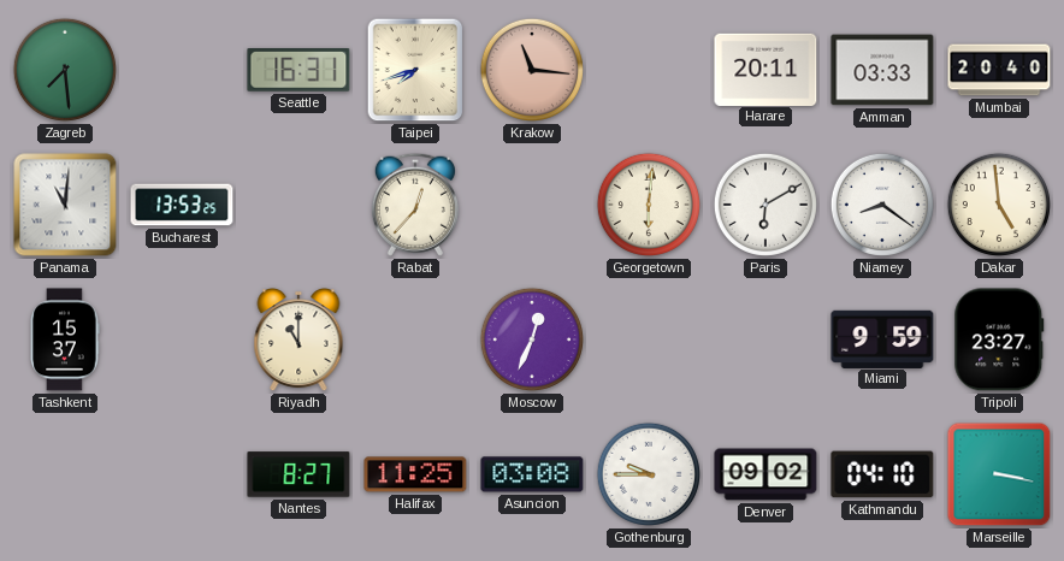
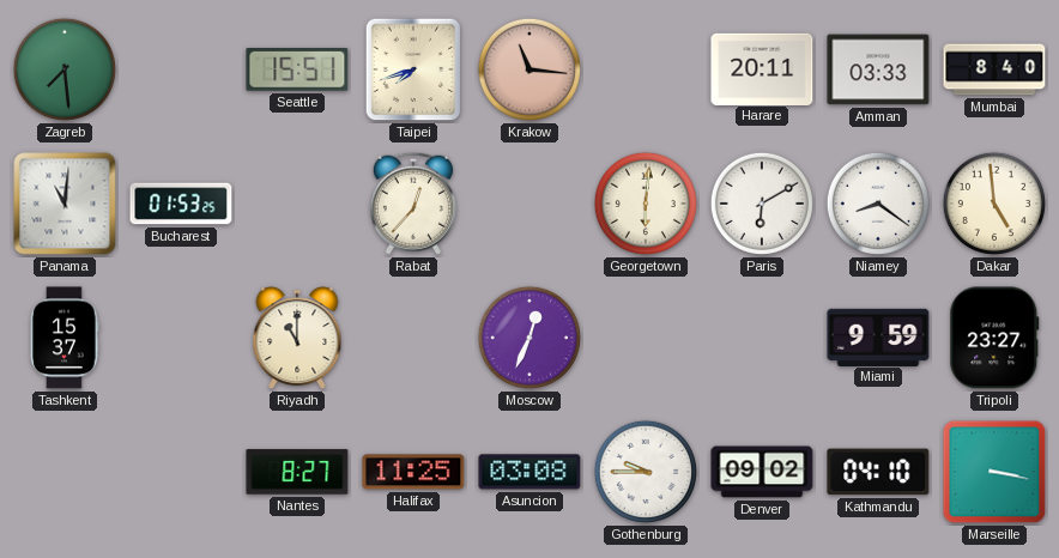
Seattle: 16:31 -> 15:51 (297, 71)
Mumbai: 20:40 -> 8:40 (994, 69)
Bucharest: 13:53 -> 01:53 (181, 204)
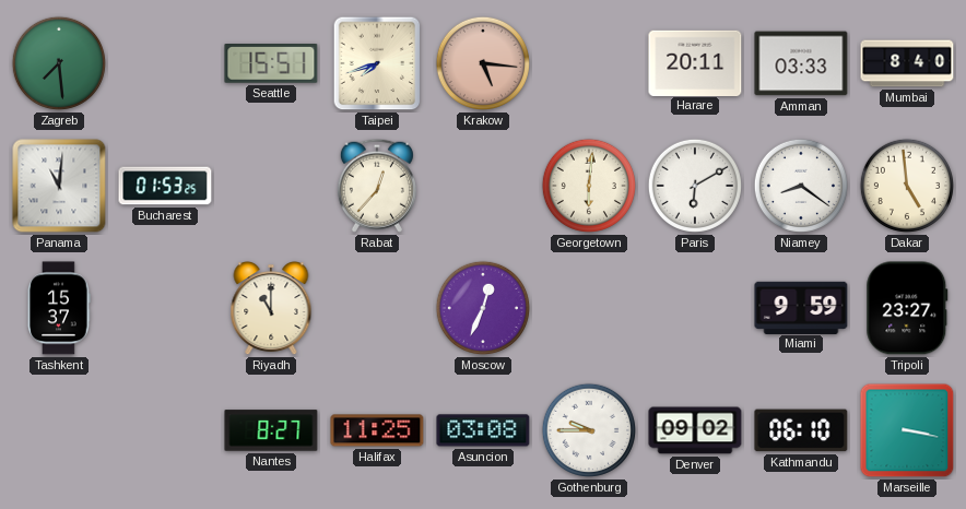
Krakow: 11:16 -> 5:16 (483, 63)
Kathmandu: 04:10 -> 06:10 (801, 430)
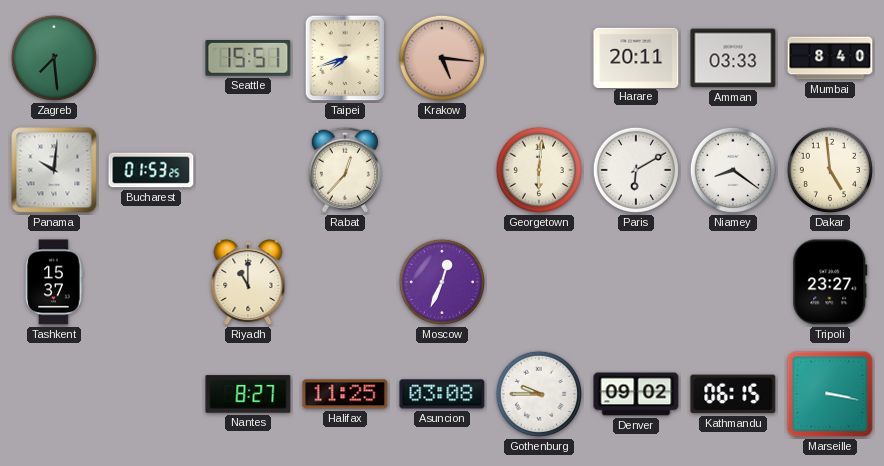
Panama: 11:01 -> 10:01 (54, 170)
Miami: 9:59 -> none (801, 307)
Kathmandu: 06:10 -> 06:15 (733, 394)
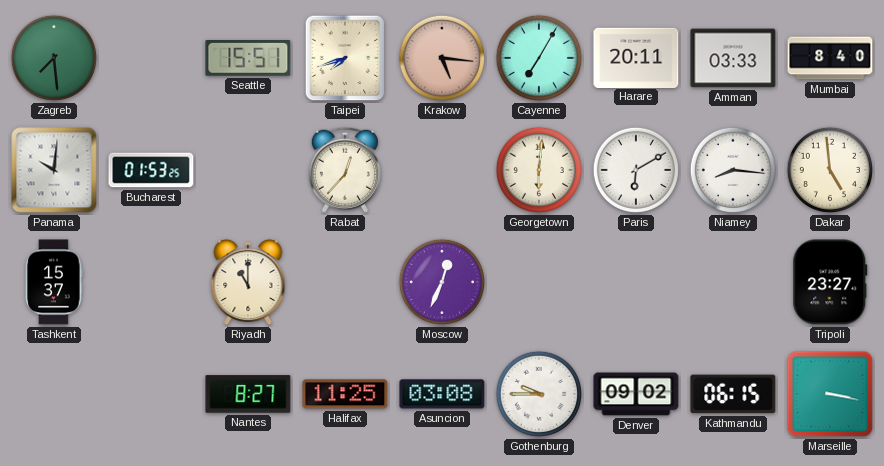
Cayenne: none -> 7:05 (539, 58)
Niamey: 8:21 -> 8:16 (733, 170)
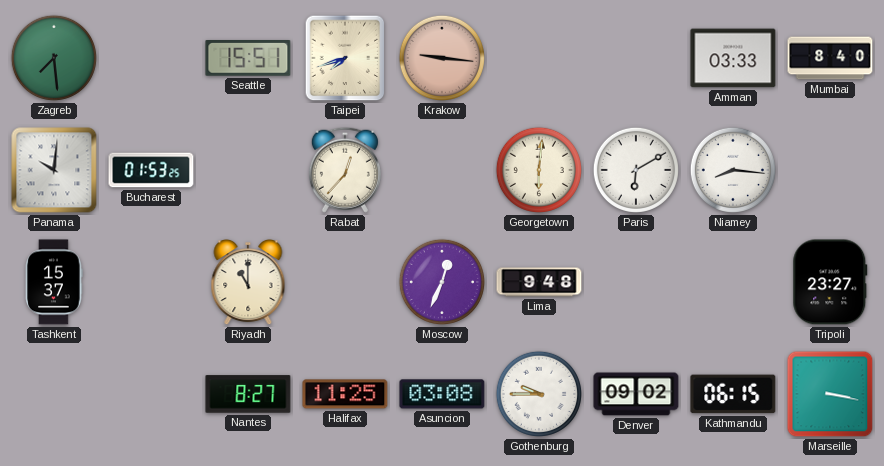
Krakow: 5:16 -> 9:16 (442, 58)
Cayenne: 7:05 -> none (539, 58)
Harare: 20:11 -> none (636, 57)
Dakar: 4:59 -> none (830, 170)
Lima: none -> 9:48 (539, 282)
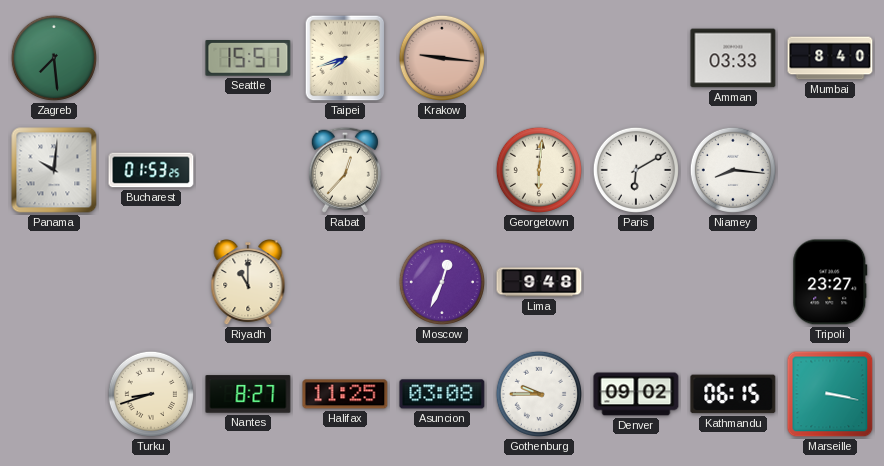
Tashkent: 15:37 -> none (54, 282)
Turku: none -> 8:42 (151, 394)
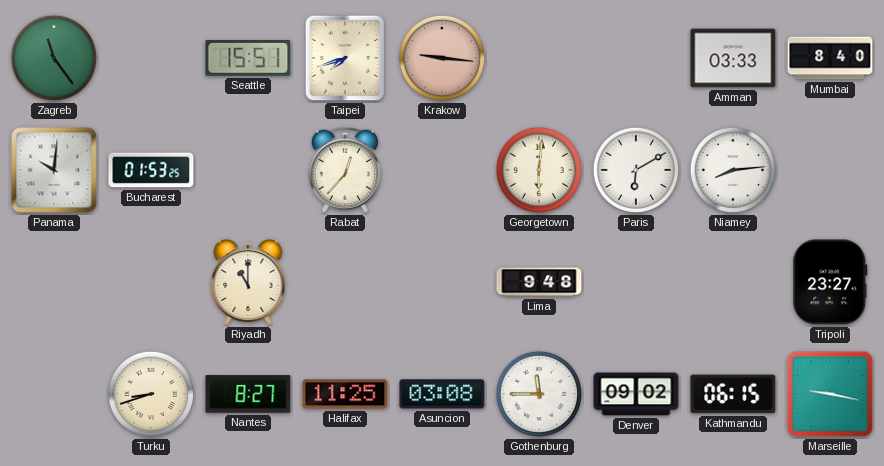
Zagreb: 7:29 -> 11:24 (54, 58)
Niamey: 8:16 -> 8:14 (733, 170)
Moscow: 12:34 -> none (442, 282)
Gothenburg: 9:45 -> 11:45 (539, 394)
Marseille: 3:17 -> 9:17 (830, 394)
